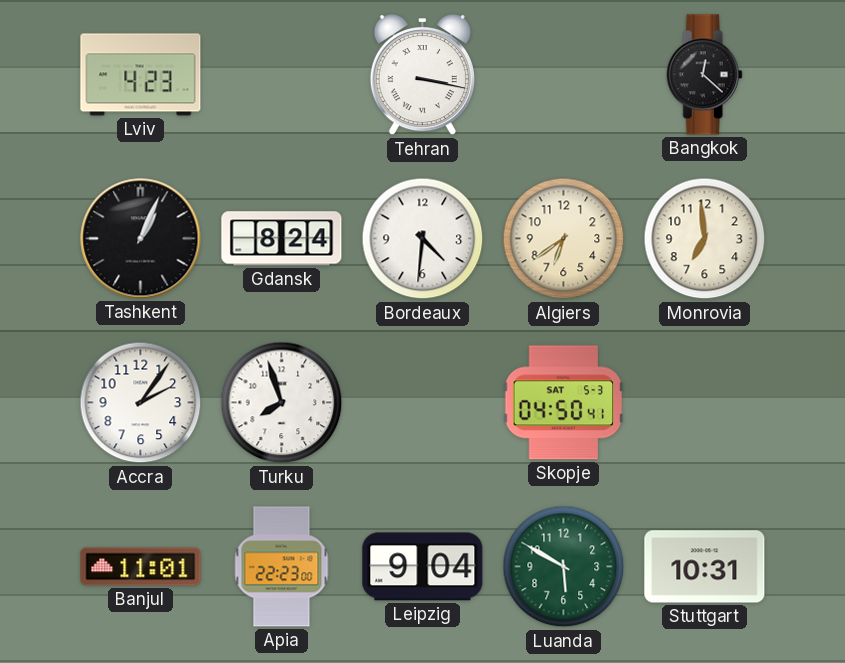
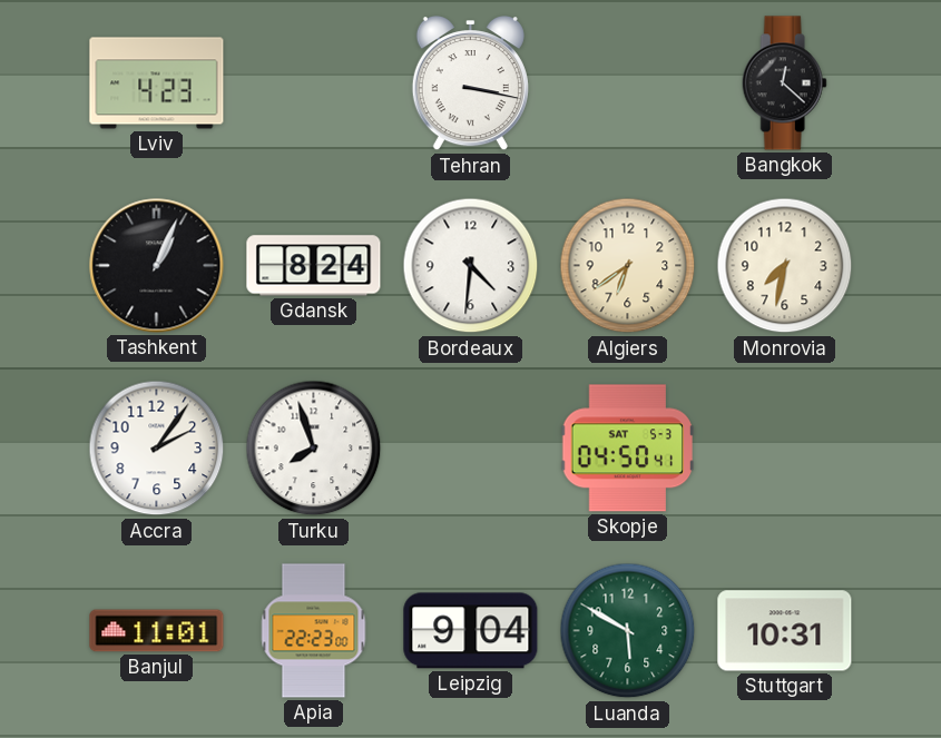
Monrovia: 6:59 -> 7:32 (785, 266)
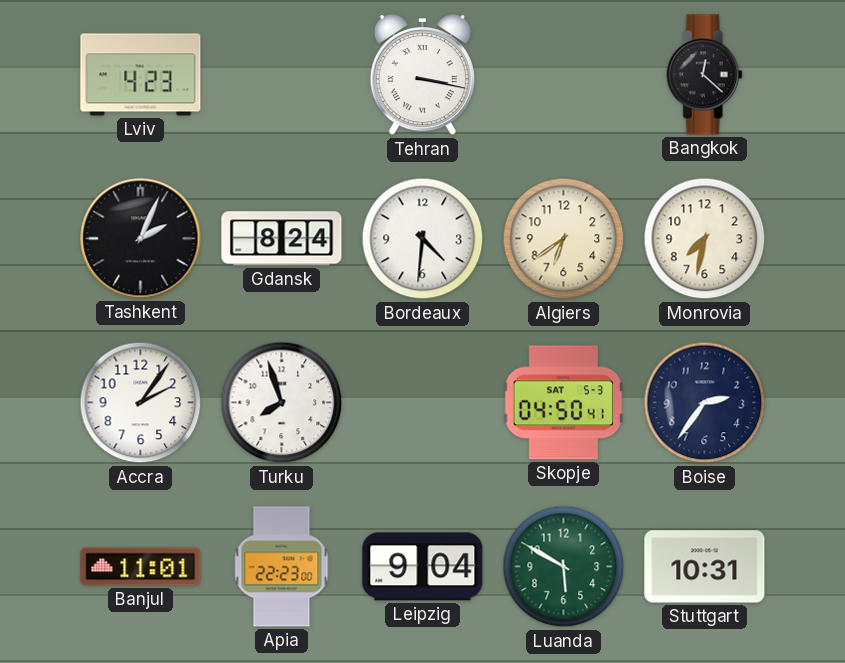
Tashkent: 1:04 -> 2:04 (141, 239)
Boise: none -> 2:36 (705, 403)
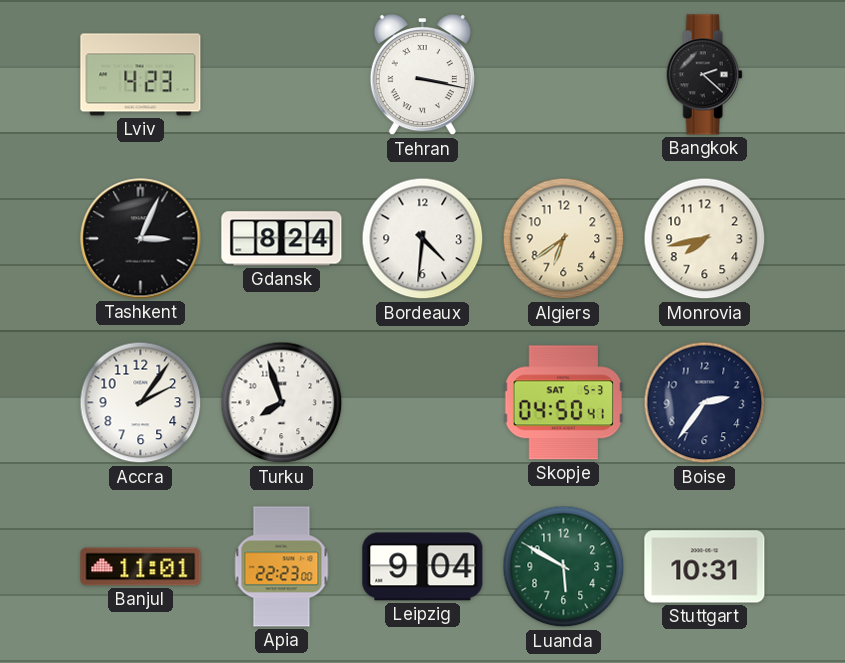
Bangkok: 12:22 -> 2:22 (704, 75)
Tashkent: 2:04 -> 3:04 (141, 239)
Monrovia: 7:32 -> 7:43 (705, 239)
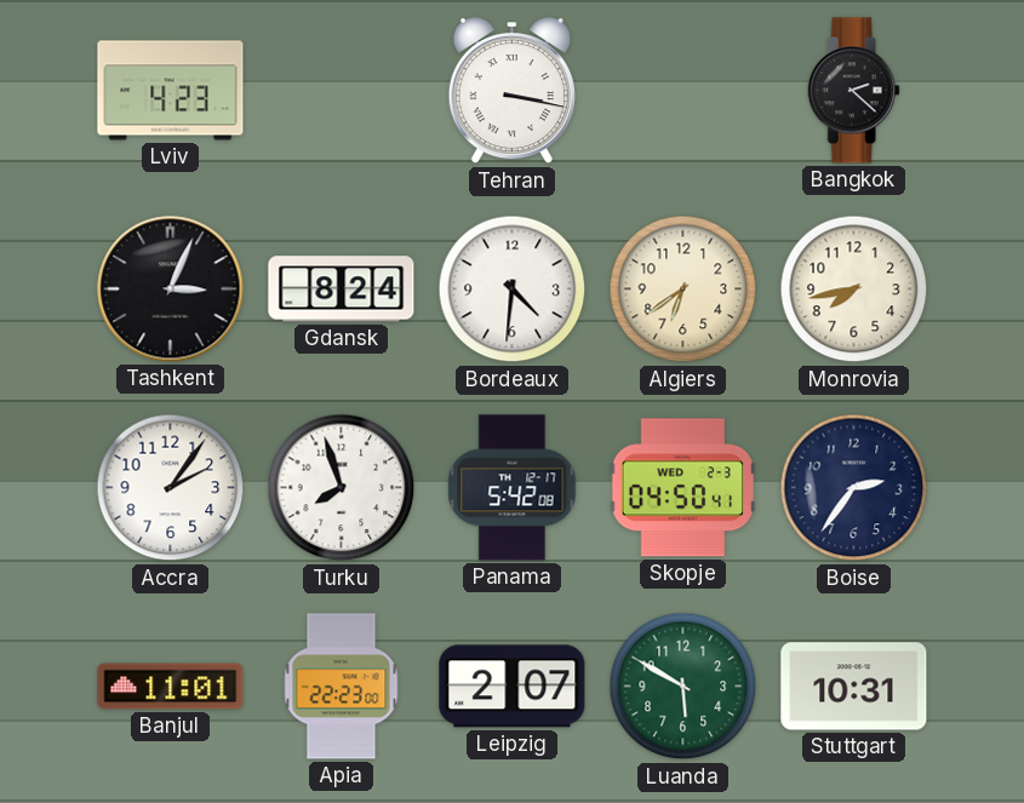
Panama: none -> 5:42 (513, 488)
Skopje date: SAT 5-3 -> WED 2-3 (683, 488)
Leipzig: 9:04 -> 2:07 (513, 687)
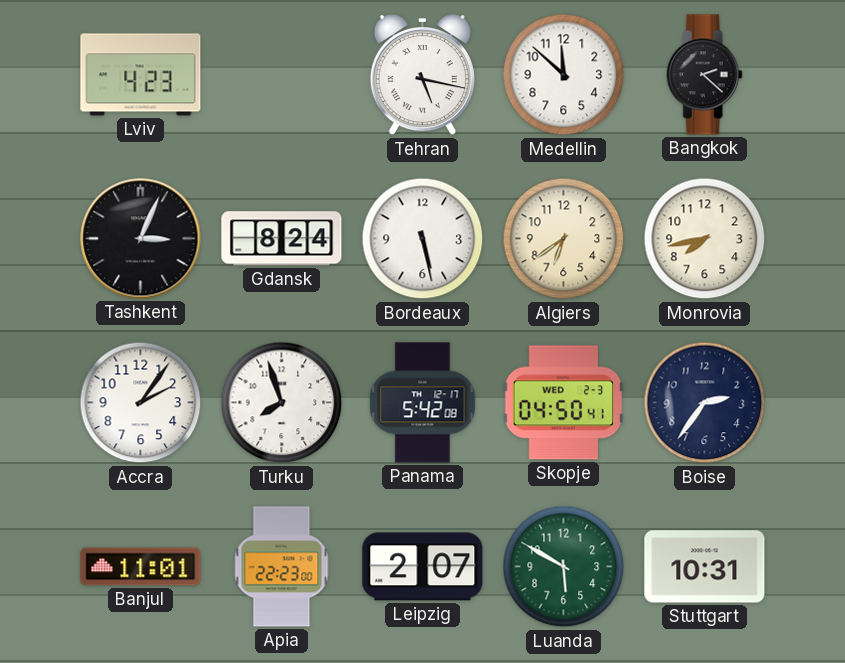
Tehran: 3:17 -> 5:17 (422, 76)
Medellin: none -> 11:52 (564, 75)
Bordeaux: 4:31 -> 5:28 (423, 239)
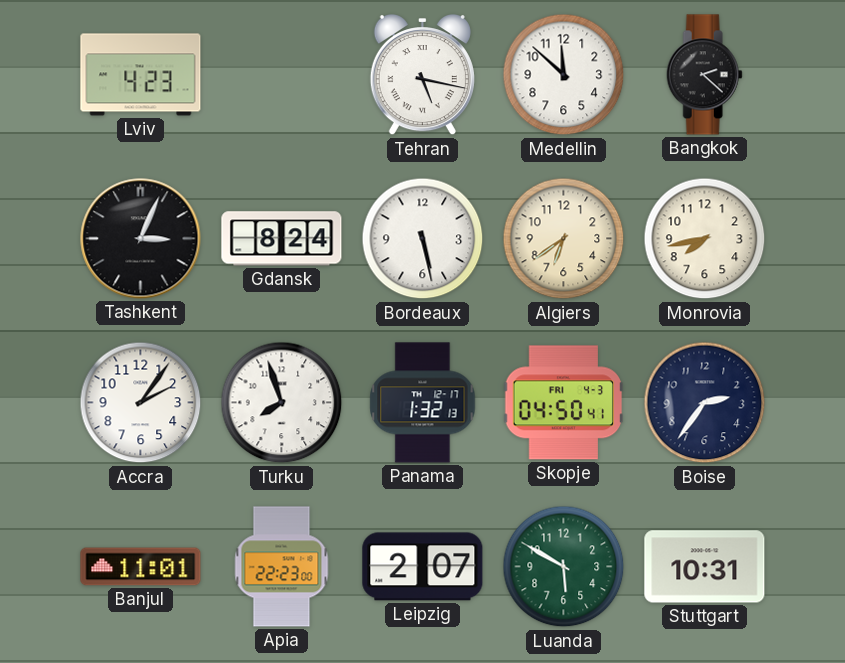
Panama: 5:42 -> 1:32 (423, 403)
Skopje date: WED 2-3 -> FRI 4-3 (564, 403)
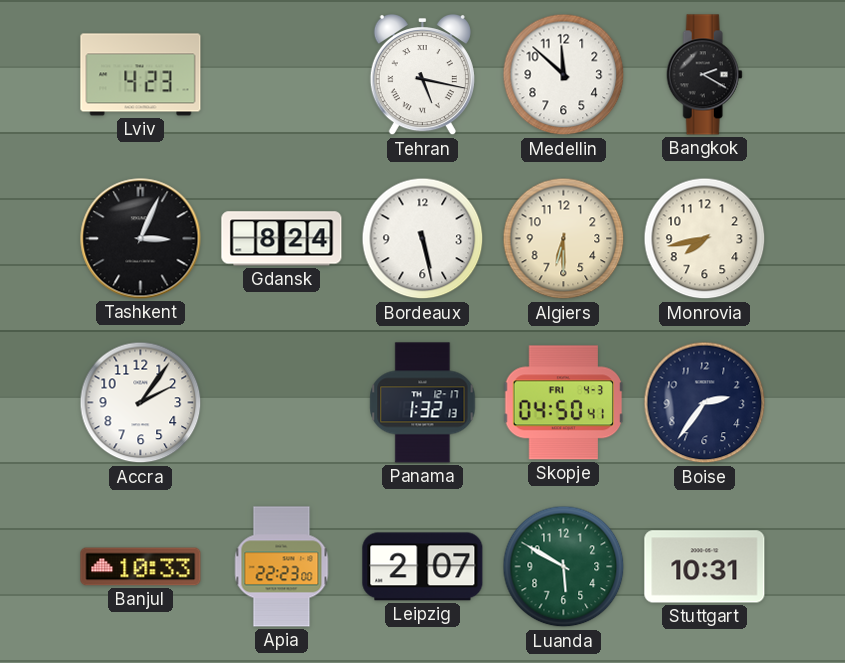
Bangkok: 2:22 -> 2:20 (704, 75)
Algiers: 6:39 -> 6:30 (564, 239)
Turku: 7:57 -> none (282, 403)
Banjul: 11:01 -> 10:33 (141, 567)
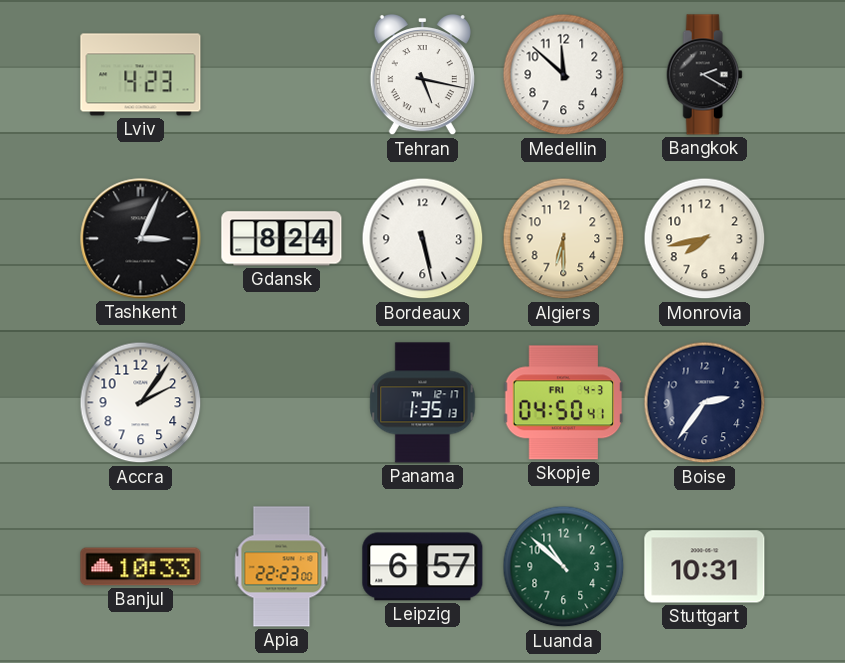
Panama: 1:32 -> 1:35 (423, 403)
Leipzig: 2:07 -> 6:57 (423, 567)
Luanda: 5:50 -> 10:52 (564, 567)
